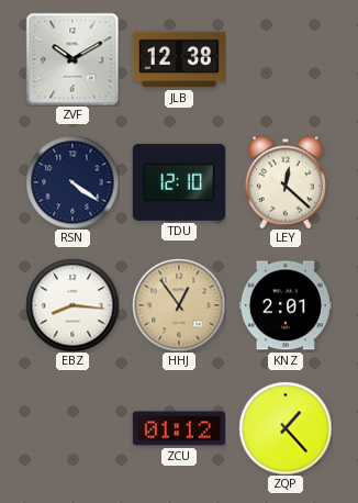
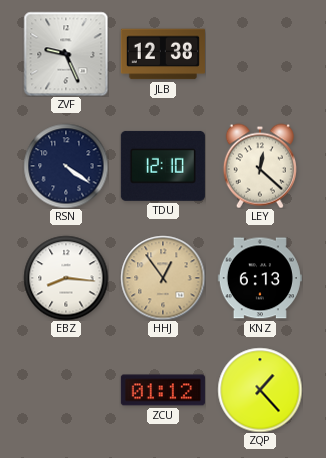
ZVF: 10:10 -> 9:26 (66, 54)
KNZ: 2:01 -> 6:13 (260, 278)
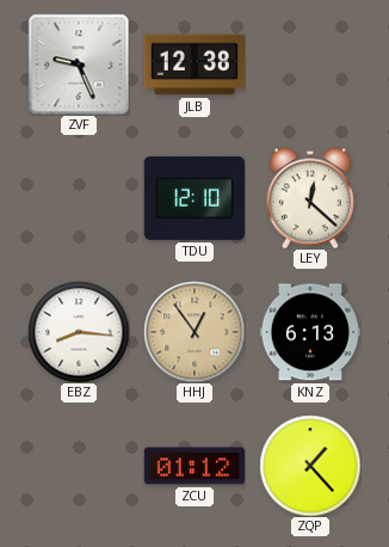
RSN: 4:21 -> none (66, 166)
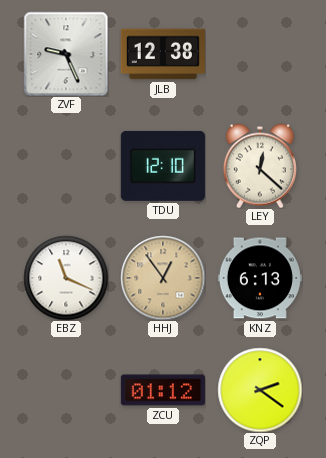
EBZ: 8:16 -> 11:19 (66, 278)
ZQP: 1:23 -> 2:21 (260, 390)
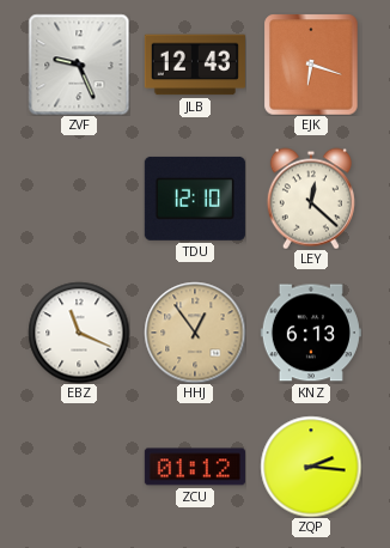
JLB: 12:38 -> 12:43 (195, 65)
EJK: none -> 6:18 (311, 65)
ZQP: 2:21 -> 2:16 (311, 467)
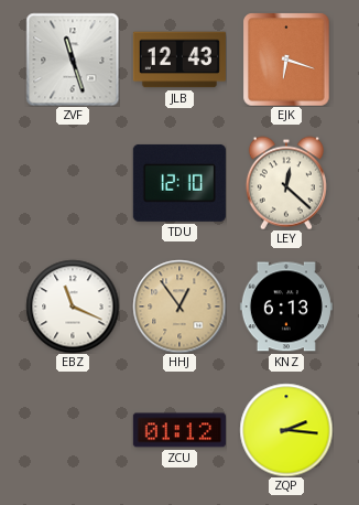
ZVF: 9:26 -> 11:27 (73, 60)
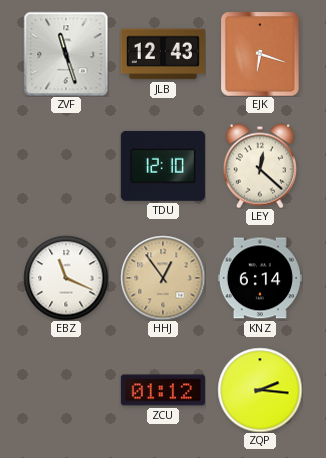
KNZ: 6:13 -> 6:14 (260, 278)
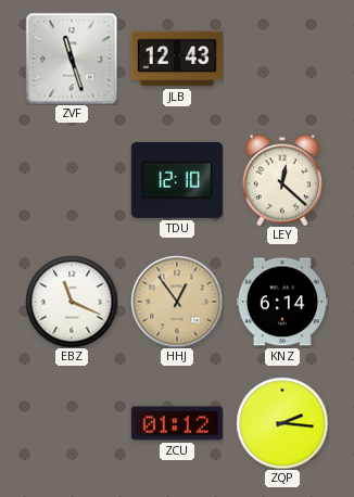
EJK: 6:18 -> none (260, 54)
